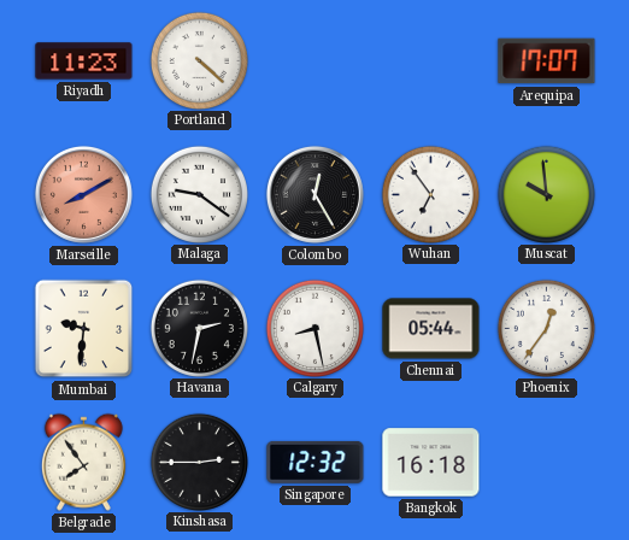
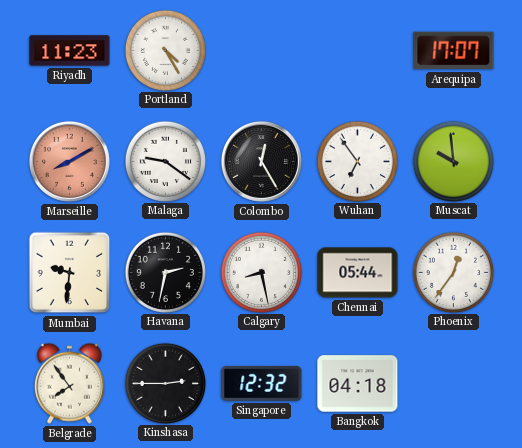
Portland: 4:22 -> 4:25 (165, 50)
Bangkok: 16:18 -> 04:18 (358, 384)
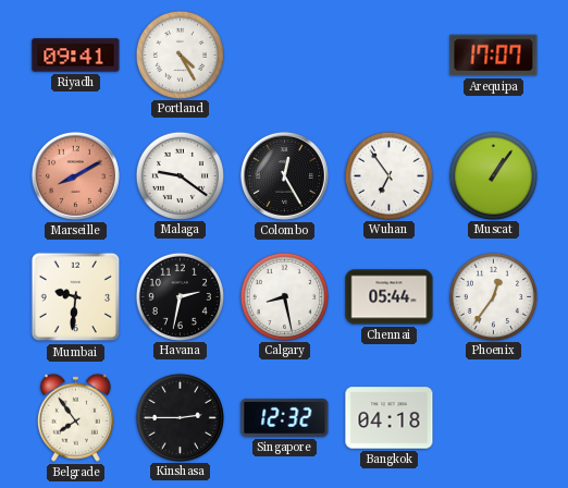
Riyadh: 11:23 -> 09:41 (76, 56)
Muscat: 9:59 -> 1:06 (493, 175)
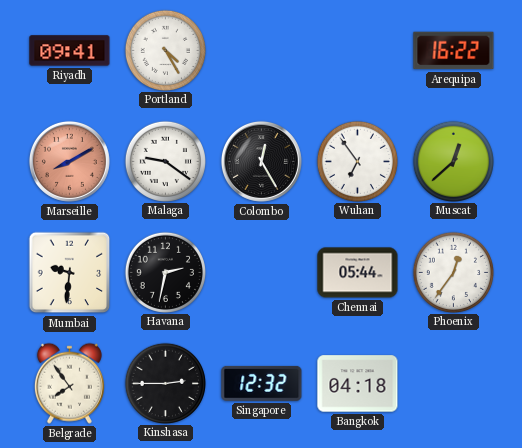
Arequipa: 17:07 -> 16:22 (454, 51)
Muscat: 1:06 -> 12:38 (453, 161)
Calgary: 8:28 -> none (284, 296)
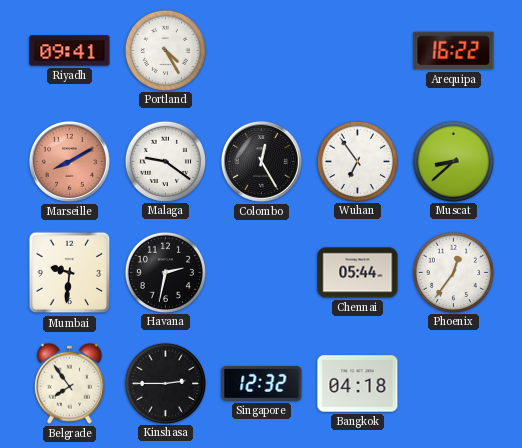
Muscat: 12:38 -> 8:38 (453, 161)
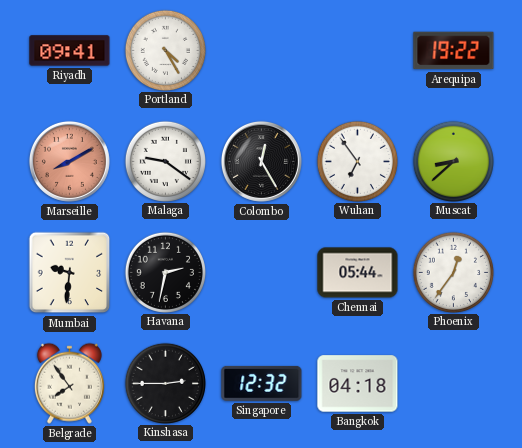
Arequipa: 16:22 -> 19:22 (454, 51)
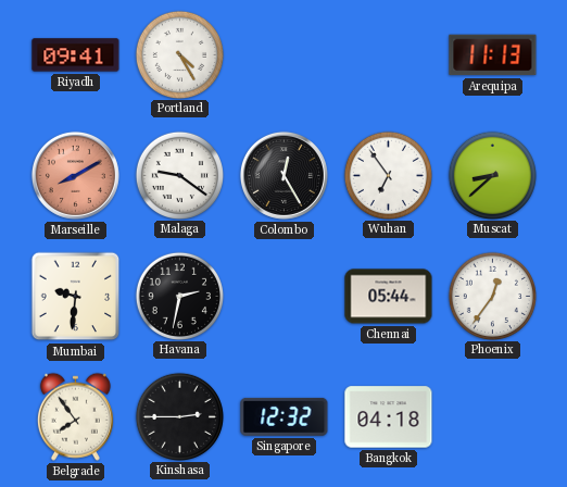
Arequipa: 19:22 -> 11:13 (493, 55)
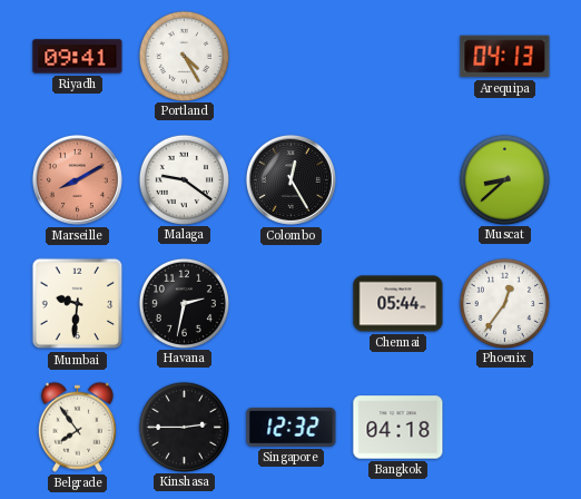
Arequipa: 11:13 -> 04:13 (505, 57)
Wuhan: 6:54 -> none (388, 175)
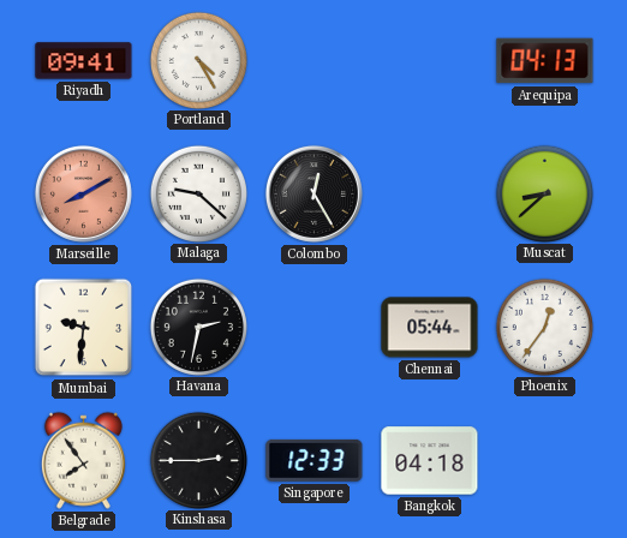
Malaga: 9:21 -> 9:22 (198, 193)
Singapore: 12:32 -> 12:33 (315, 460)
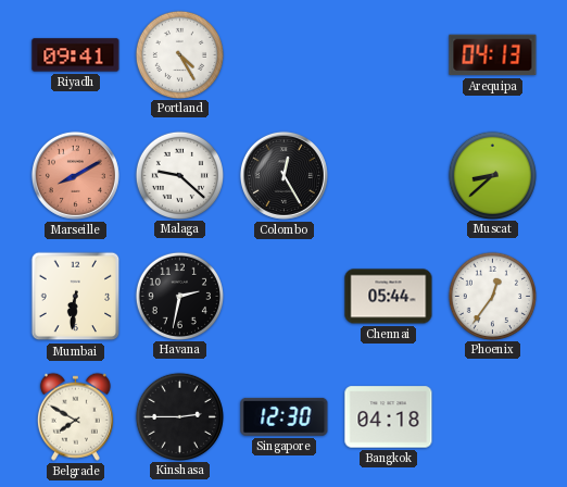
Mumbai: 9:31 -> 6:31 (76, 297)
Belgrade: 7:54 -> 7:50 (75, 416)
Singapore: 12:33 -> 12:30 (285, 416)
